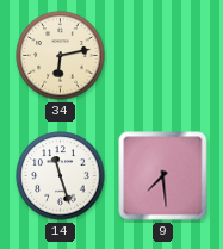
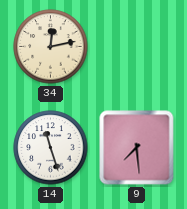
34: 6:13 -> 12:13 (51, 47)
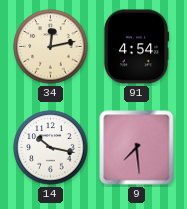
91: none -> 4:54 (136, 47)
14: 11:27 -> 10:17 (51, 148)
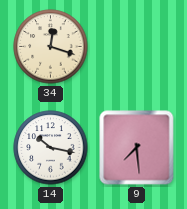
34: 12:13 -> 12:18 (51, 47)
91: 4:54 -> none (136, 47)
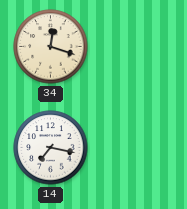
14: 10:17 -> 7:17 (51, 148)
9: 7:29 -> none (137, 148)
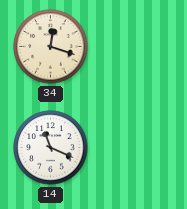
14: 7:17 -> 11:19 (51, 148)
